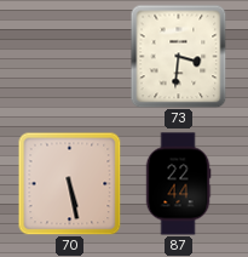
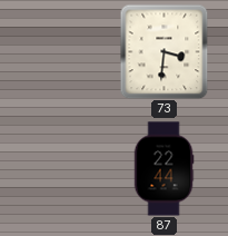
70: 5:28 -> none (69, 184)
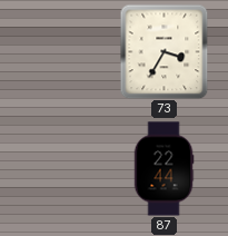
73: 3:31 -> 3:35 (165, 51)
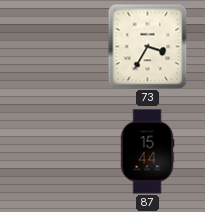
87: 22:44 -> 15:44 (147, 152)
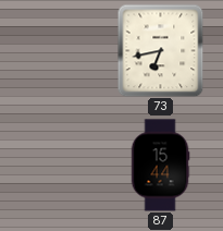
73: 3:35 -> 6:43 (161, 50)
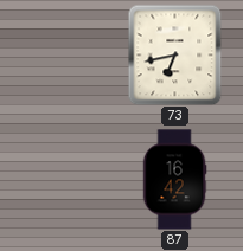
87: 15:44 -> 16:42 (174, 180)
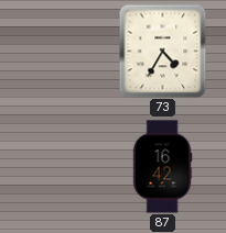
73: 6:43 -> 4:35 (163, 51)
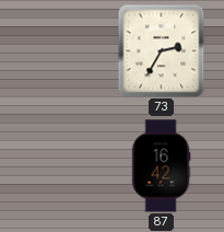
73: 4:35 -> 2:35 (162, 50)
